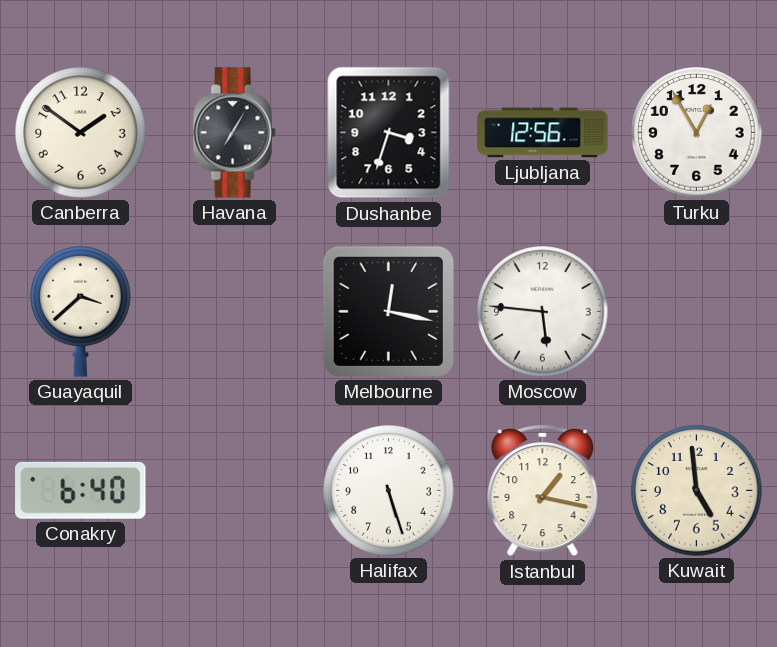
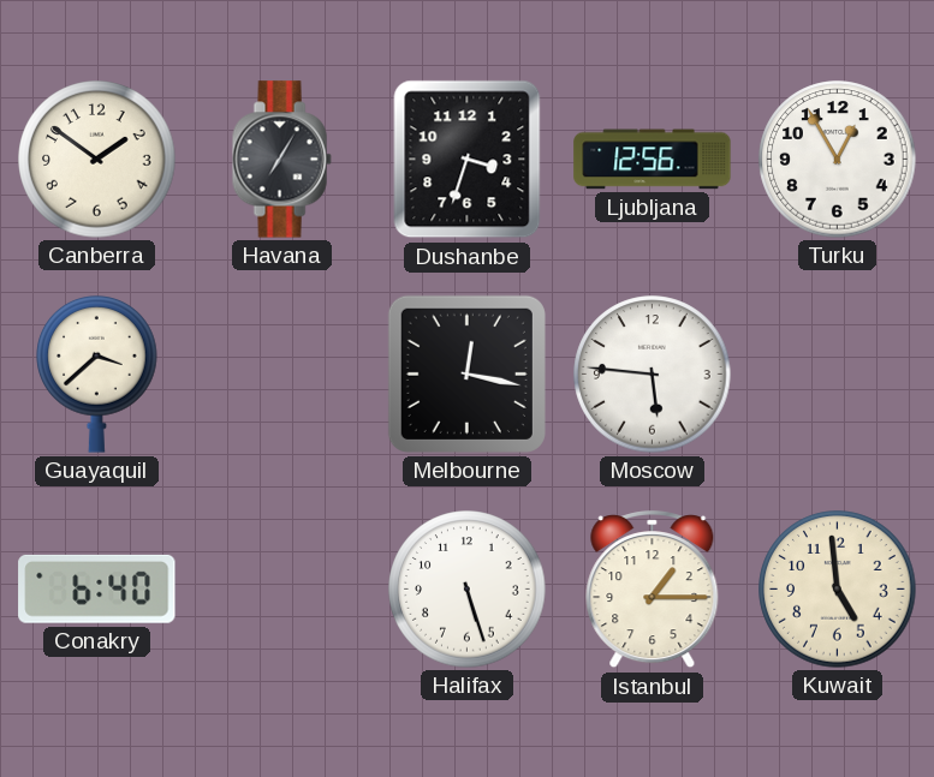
Istanbul: 1:17 -> 1:15 (653, 590)
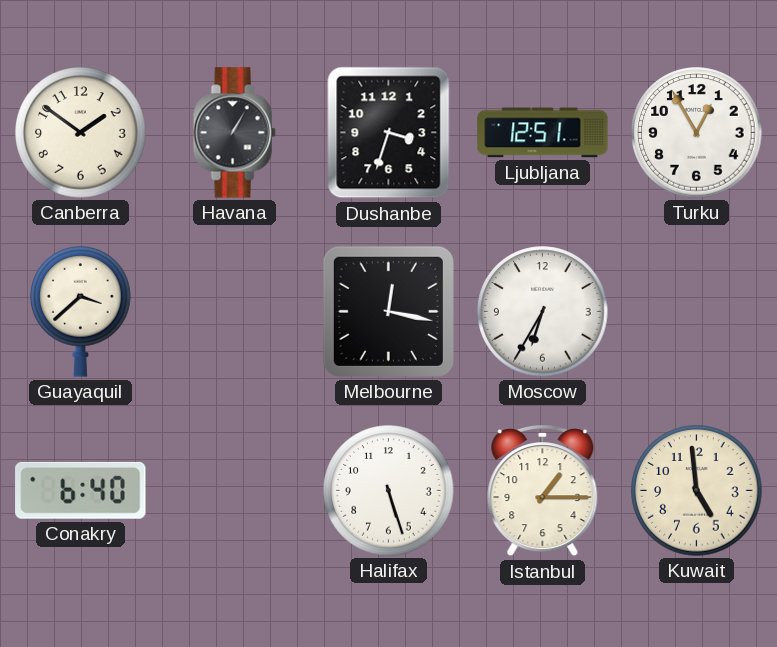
Havana: 7:05 -> 1:05 (234, 133)
Ljubljana: 12:56 -> 12:51 (543, 133)
Moscow: 5:46 -> 6:35 (543, 312)
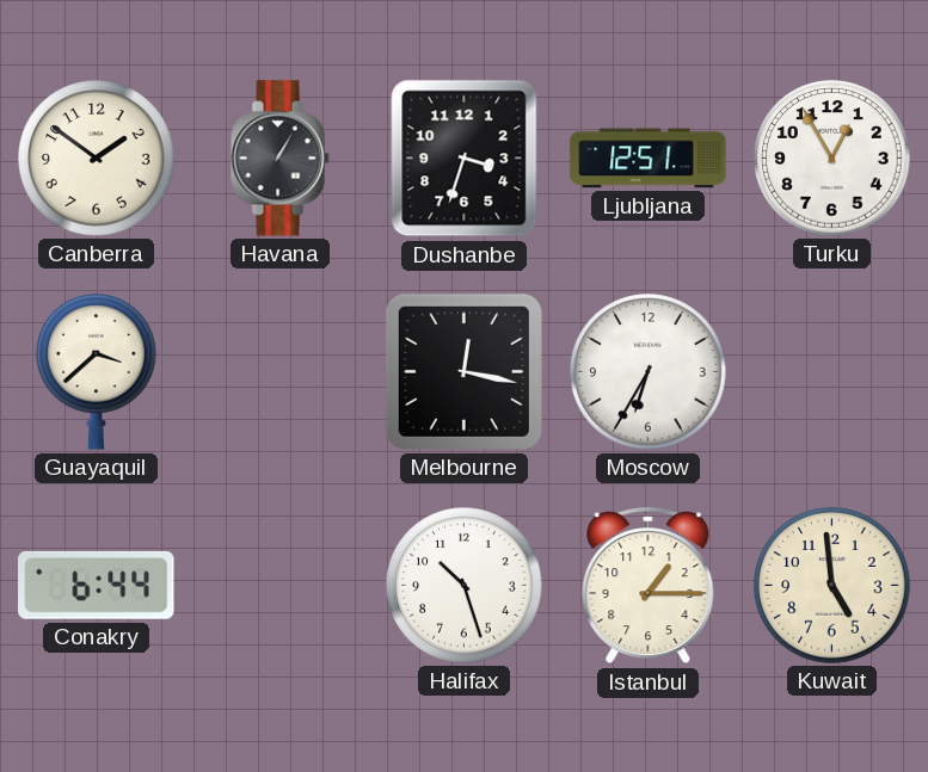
Conakry: 6:40 -> 6:44 (97, 585)
Halifax: 5:27 -> 10:27 (465, 586)
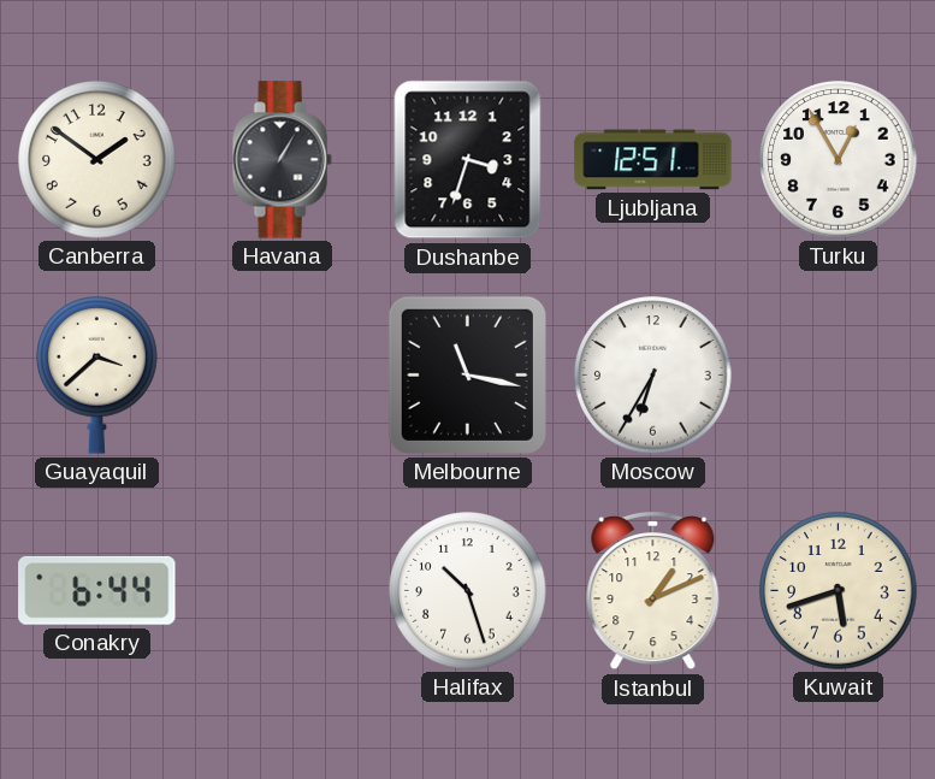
Melbourne: 12:17 -> 11:17 (467, 374)
Istanbul: 1:15 -> 1:11 (653, 591)
Kuwait: 4:59 -> 5:42 (839, 591)
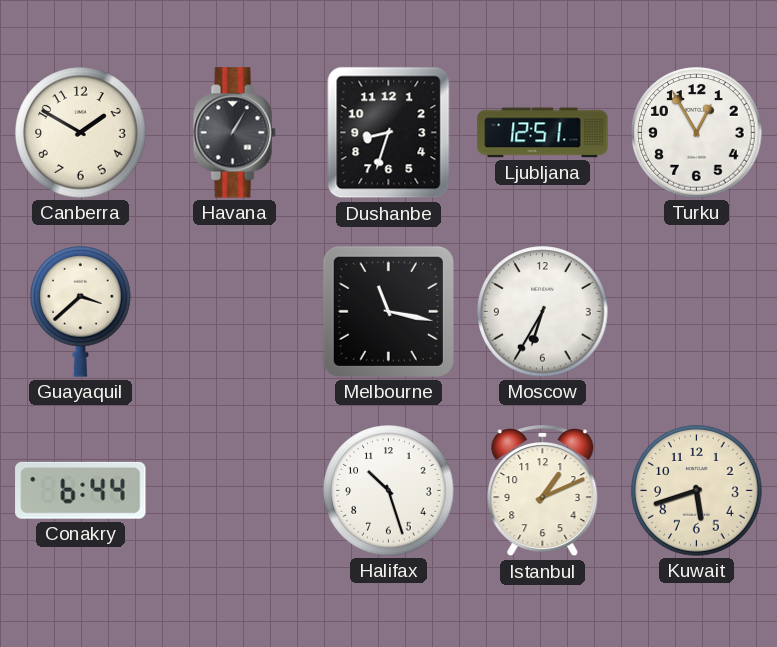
Canberra: 1:51 -> 1:50 (81, 133)
Dushanbe: 3:33 -> 8:33 (389, 133)
